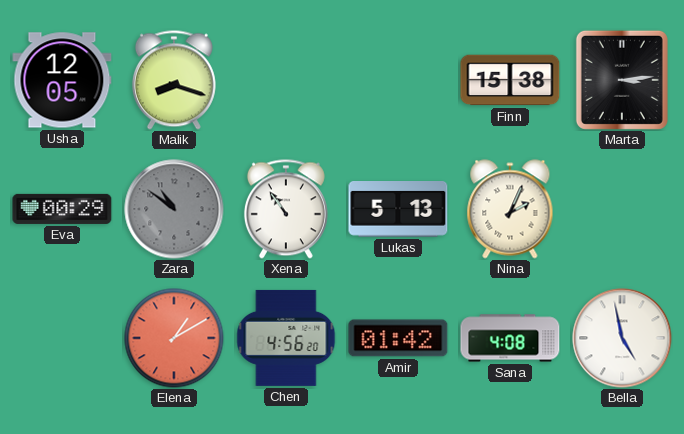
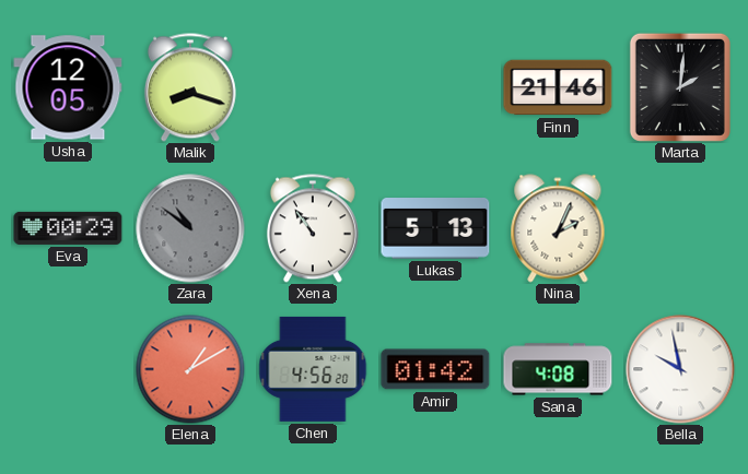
Finn: 15:38 -> 21:46 (558, 87)
Marta: 3:14 -> 2:01 (680, 87)
Bella: 4:58 -> 9:58 (680, 369)
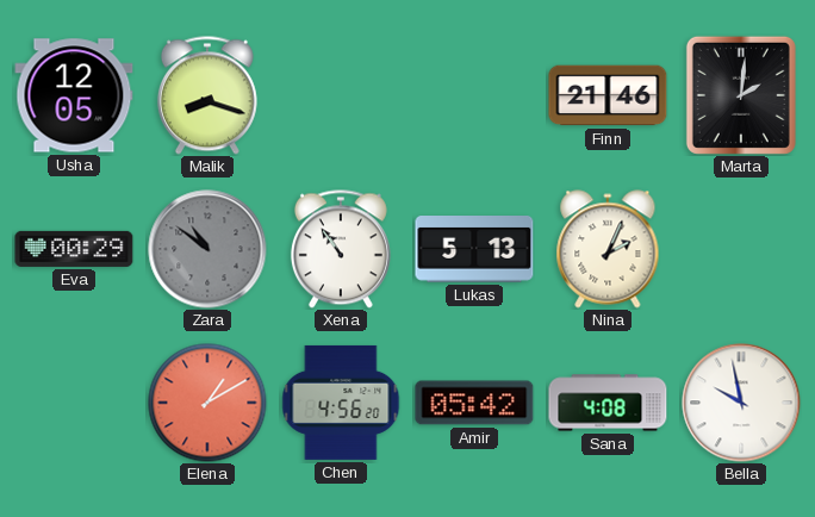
Amir: 01:42 -> 05:42 (474, 403)
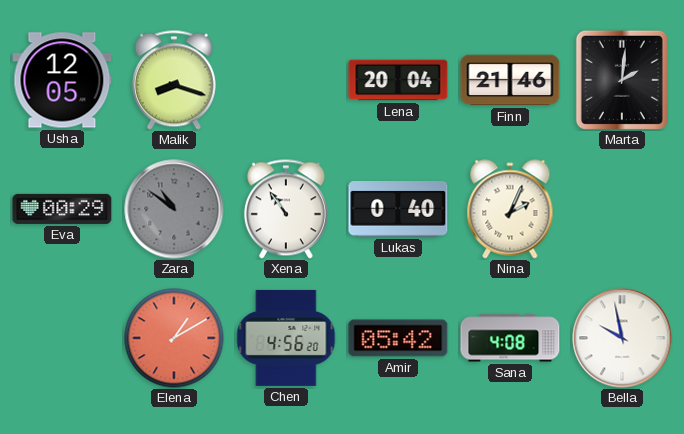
Lena: none -> 20:04 (398, 80)
Lukas: 5:13 -> 0:40 (398, 210)
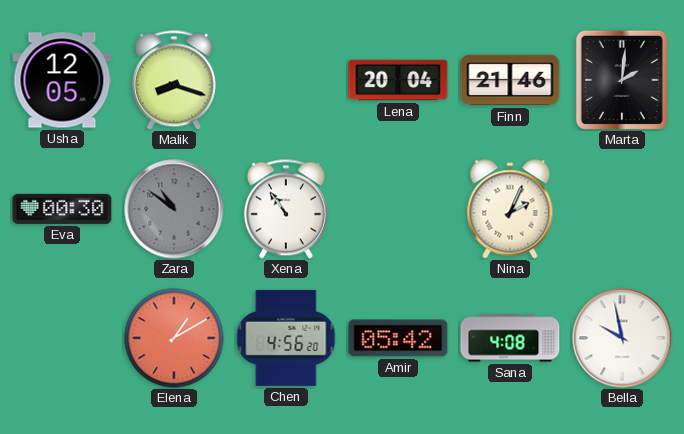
Eva: 00:29 -> 00:30 (62, 209)
Lukas: 0:40 -> none (398, 210)
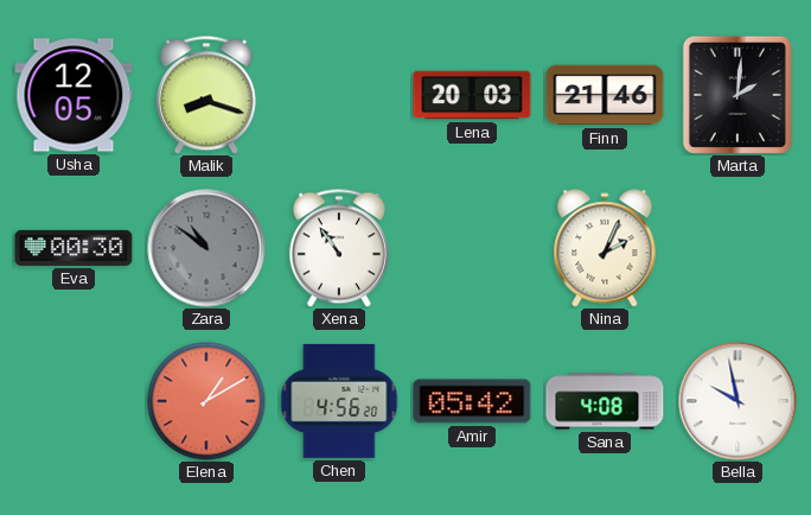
Lena: 20:04 -> 20:03 (472, 95)
